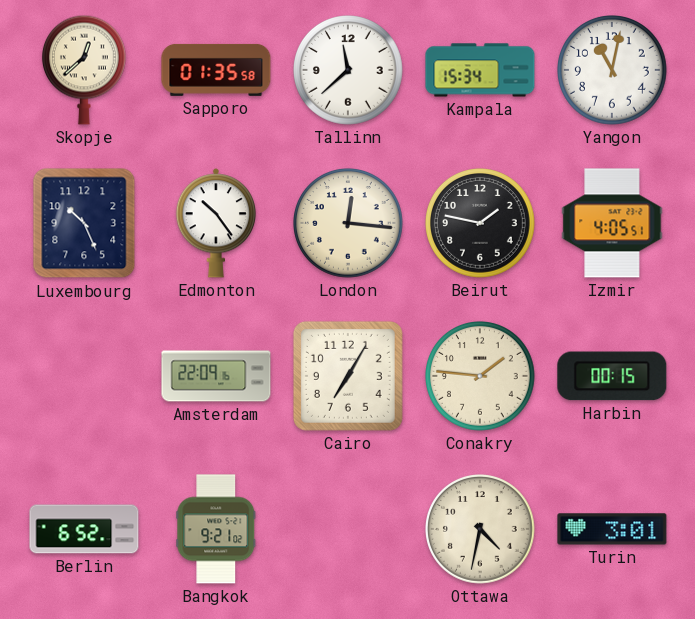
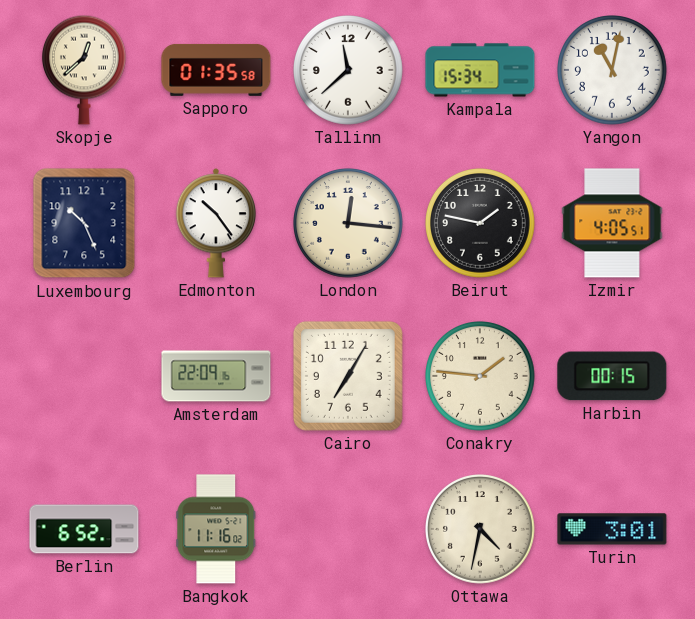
Bangkok: 9:21 -> 11:16 (216, 529)
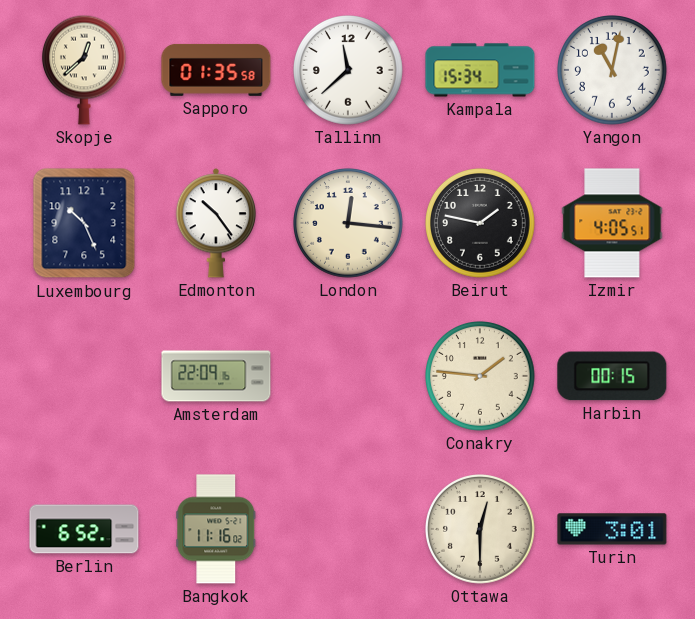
Cairo: 7:05 -> none (348, 376)
Ottawa: 4:32 -> 12:30 (481, 530)
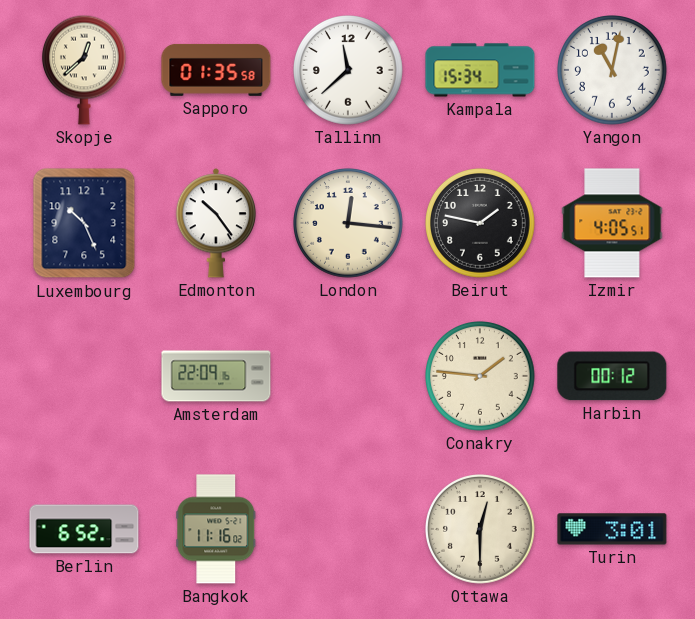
Harbin: 00:15 -> 00:12 (612, 376)
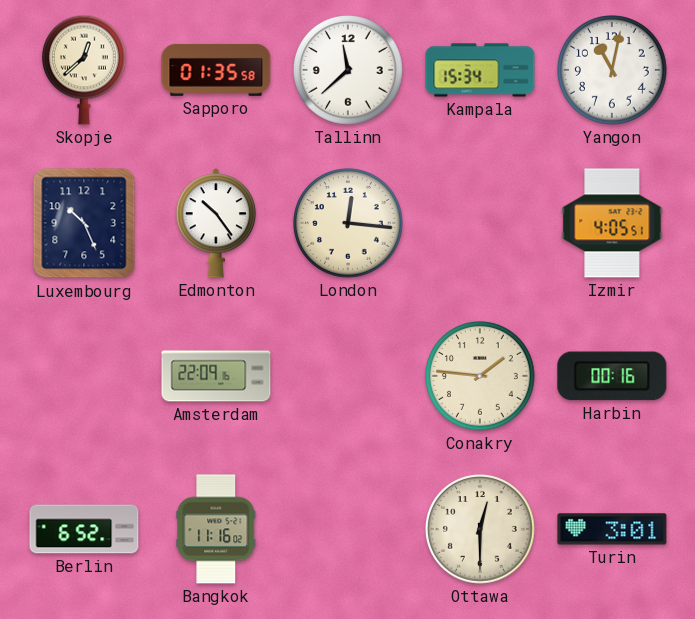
Beirut: 1:47 -> none (481, 224)
Harbin: 00:12 -> 00:16 (612, 376)
